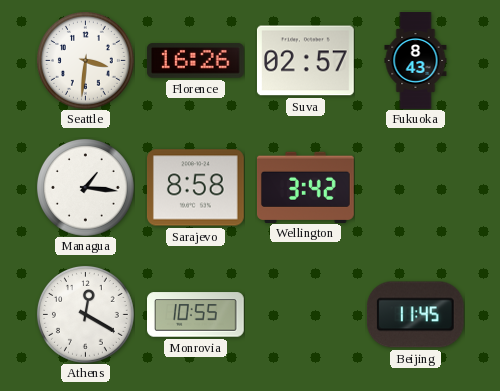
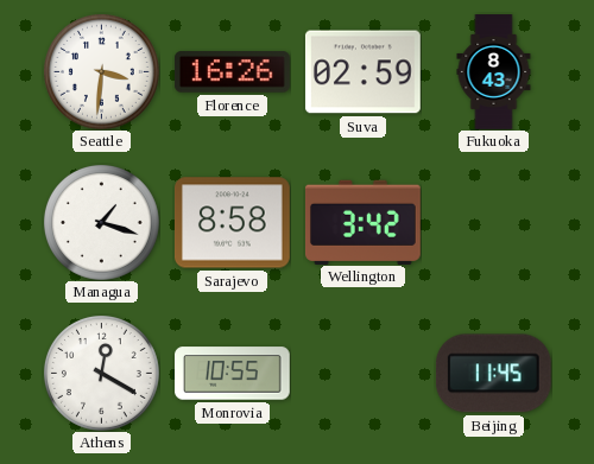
Suva: 02:57 -> 02:59 (362, 72)
Managua: 1:16 -> 1:18 (102, 223)
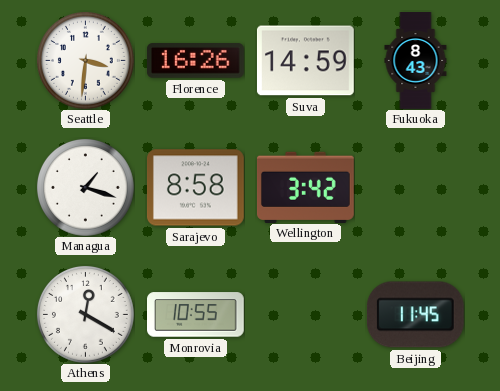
Suva: 02:59 -> 14:59 (305, 61)
